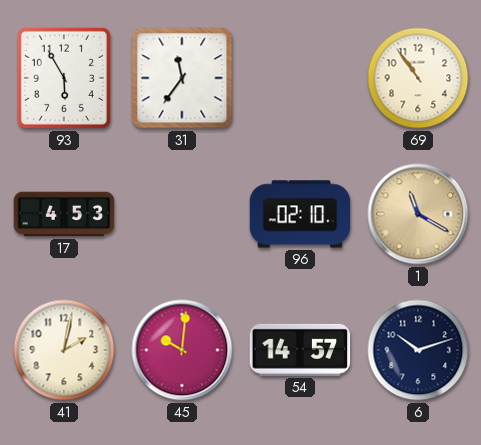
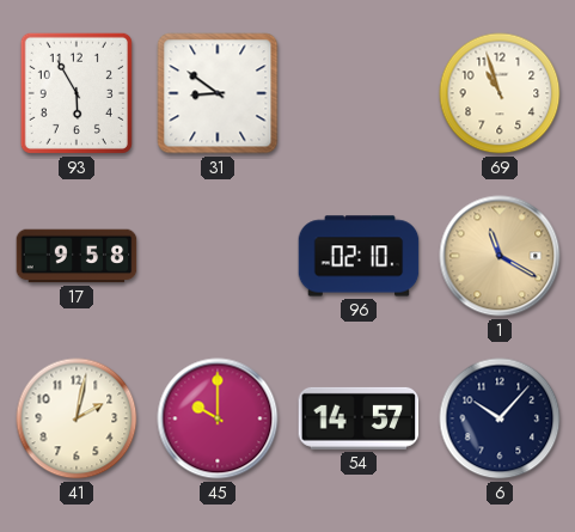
31: 11:36 -> 8:51 (218, 93)
69: 10:54 -> 10:57 (500, 93)
17: 4:53 -> 9:58 (77, 256)
45: 10:01 -> 10:00 (218, 418)
6: 10:12 -> 10:07 (500, 418)
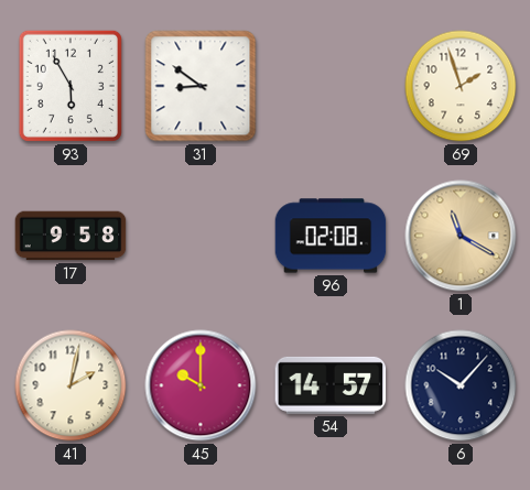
69: 10:57 -> 1:57 (461, 86)
96: 02:10 -> 02:08 (331, 236)
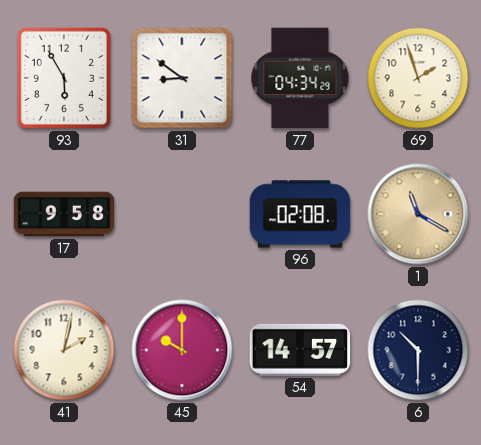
77: none -> 04:34 (300, 78)
6: 10:07 -> 10:30 (418, 350)
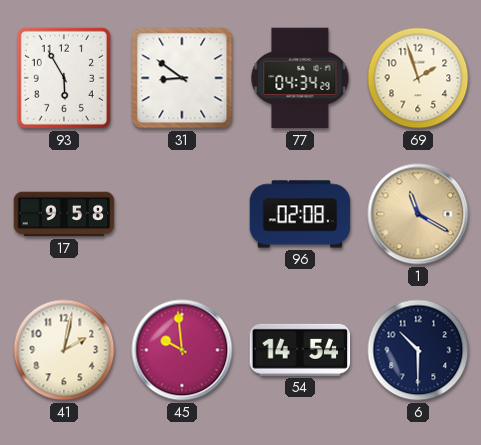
45: 10:00 -> 9:59 (182, 350)
54: 14:57 -> 14:54 (300, 350)
